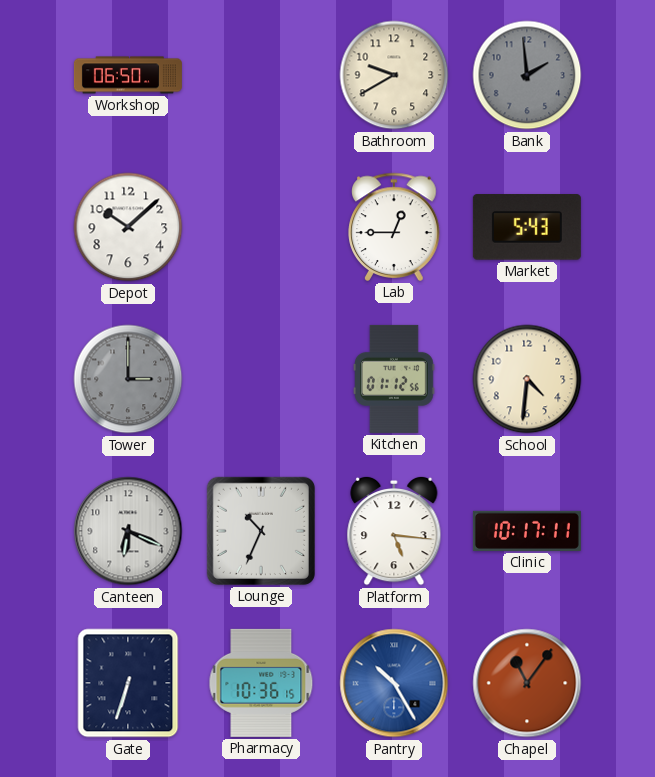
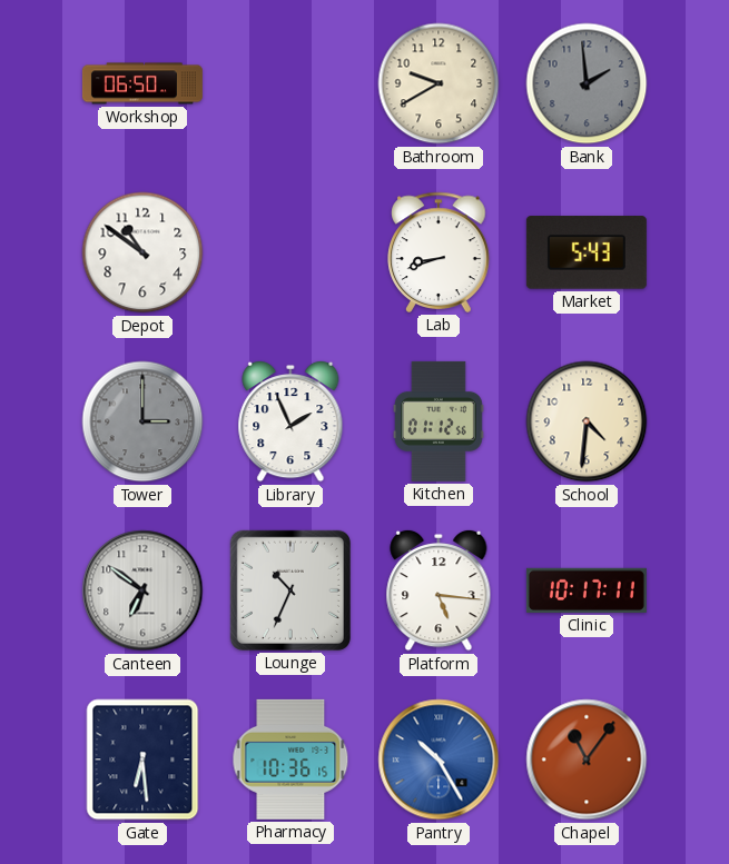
Depot: 10:08 -> 10:51 (142, 252)
Lab: 12:45 -> 8:42 (439, 252)
Library: none -> 1:56 (290, 421)
Canteen: 6:19 -> 6:51 (142, 590)
Gate: 6:33 -> 6:29 (142, 759)
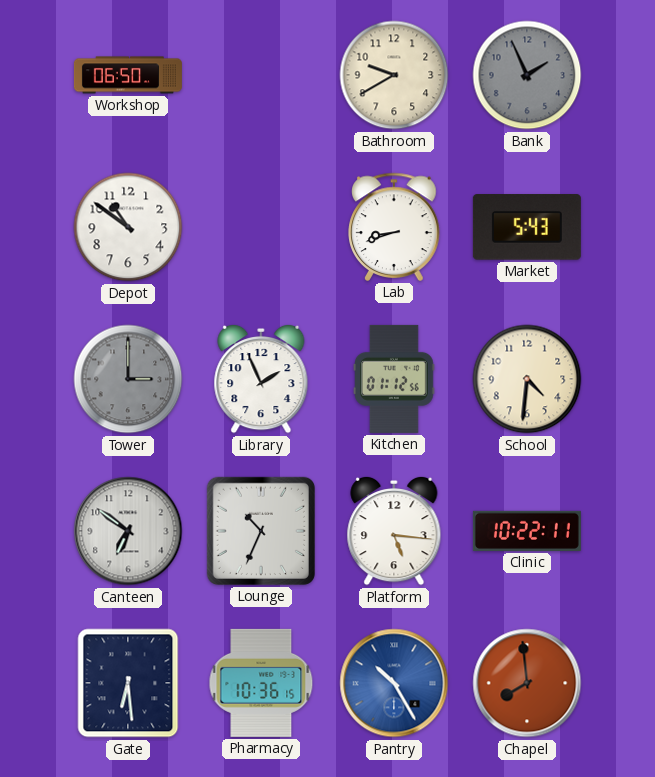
Bank: 1:59 -> 1:56 (527, 75)
Clinic: 10:17 -> 10:22 (527, 531)
Chapel: 11:06 -> 7:59 (527, 683)
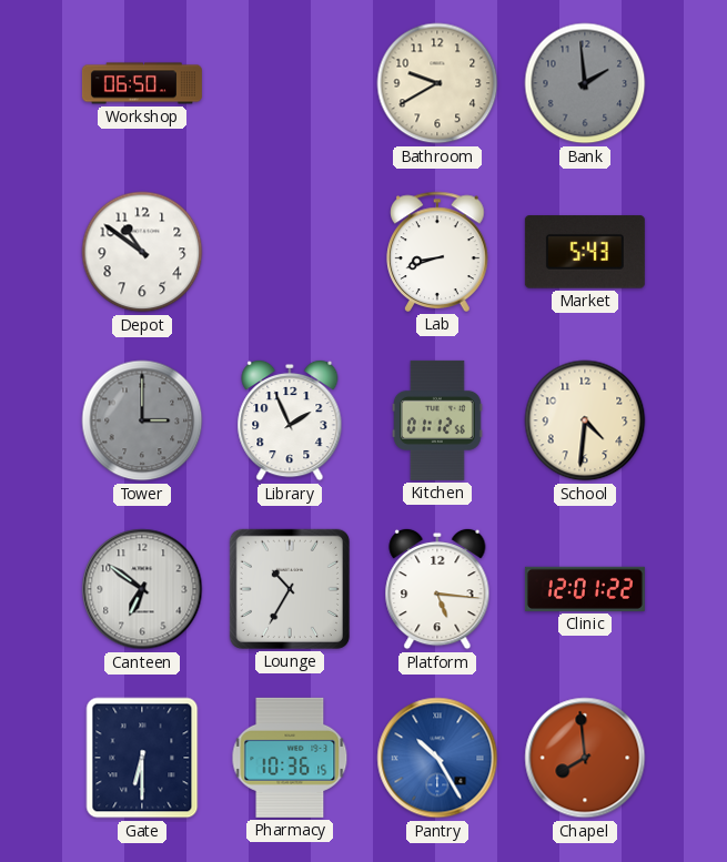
Bank: 1:56 -> 1:59 (585, 83)
Lounge: 10:34 -> 10:35 (290, 589)
Clinic: 10:22 -> 12:01 (585, 589)
Gate: 6:29 -> 6:30 (142, 758)
